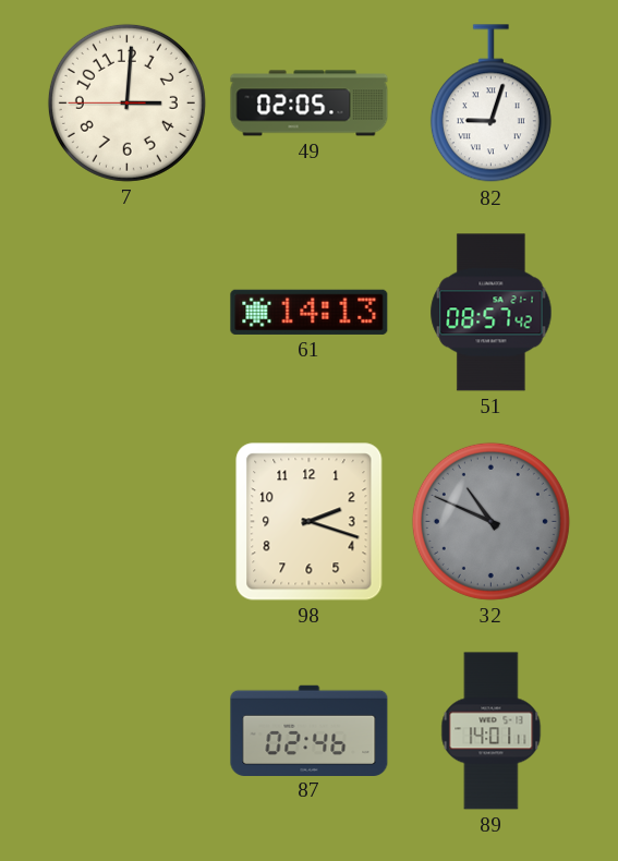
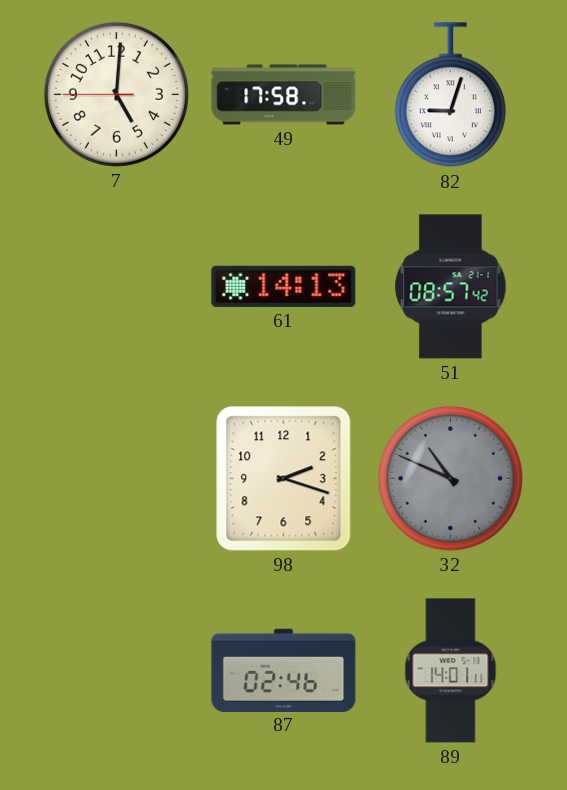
7: 3:00 -> 5:00 (116, 94)
49: 02:05 -> 17:58 (284, 95)
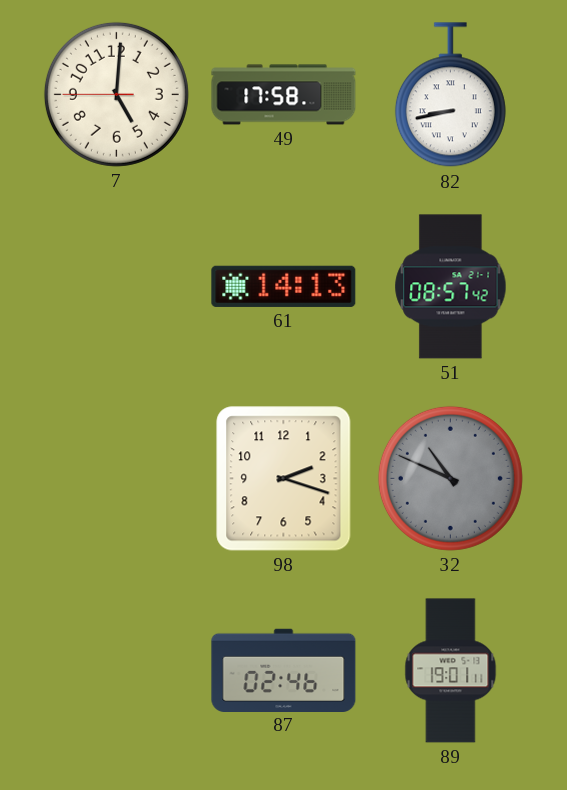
82: 9:03 -> 8:43 (450, 95)
89: 14:01 -> 19:01 (451, 671)
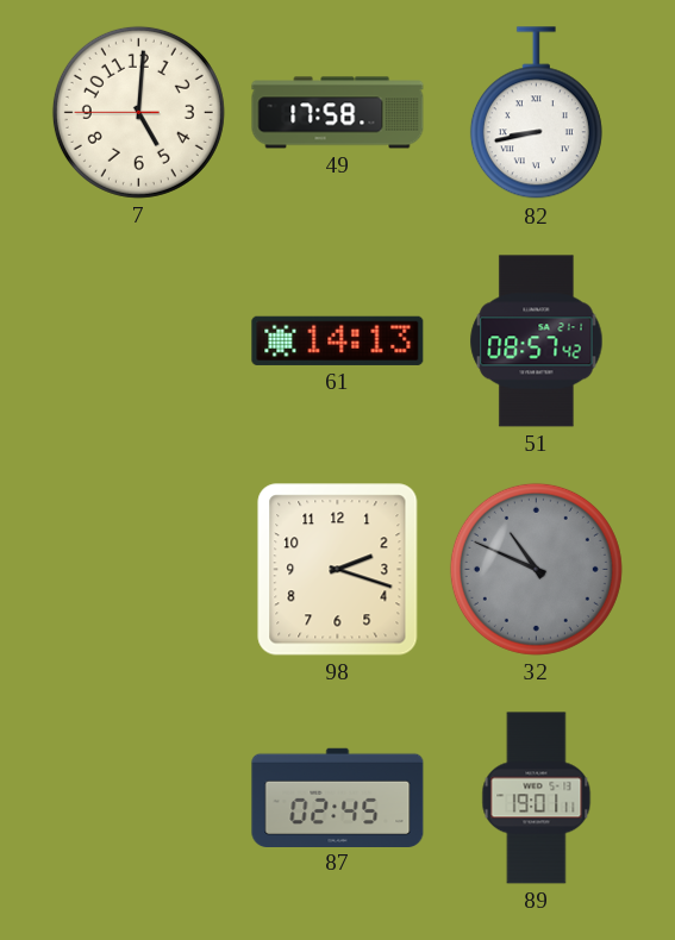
87: 02:46 -> 02:45 (338, 797)
